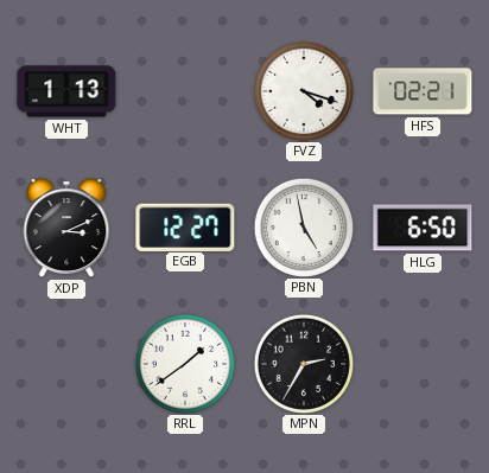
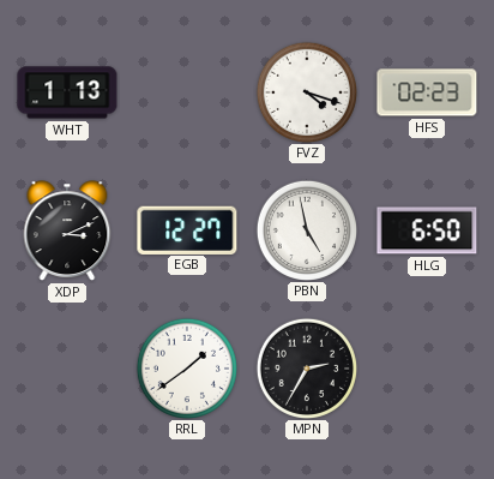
HFS: 02:21 -> 02:23 (427, 92)
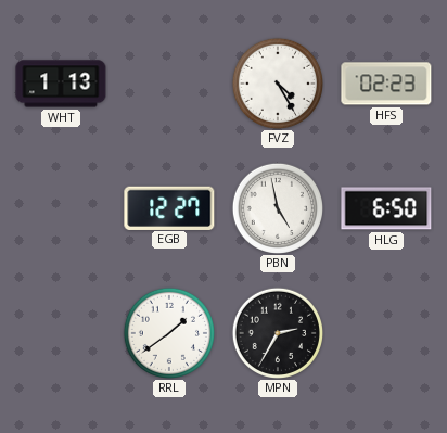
FVZ: 4:18 -> 4:25 (277, 82)
XDP: 3:11 -> none (67, 230)
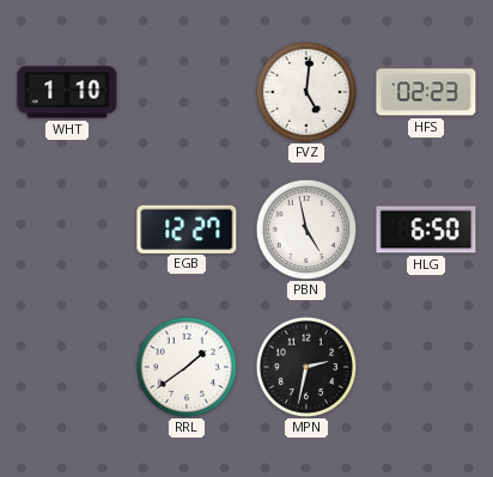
WHT: 1:13 -> 1:10 (67, 92)
FVZ: 4:25 -> 5:01 (305, 91)
MPN: 2:35 -> 2:32 (305, 366)
